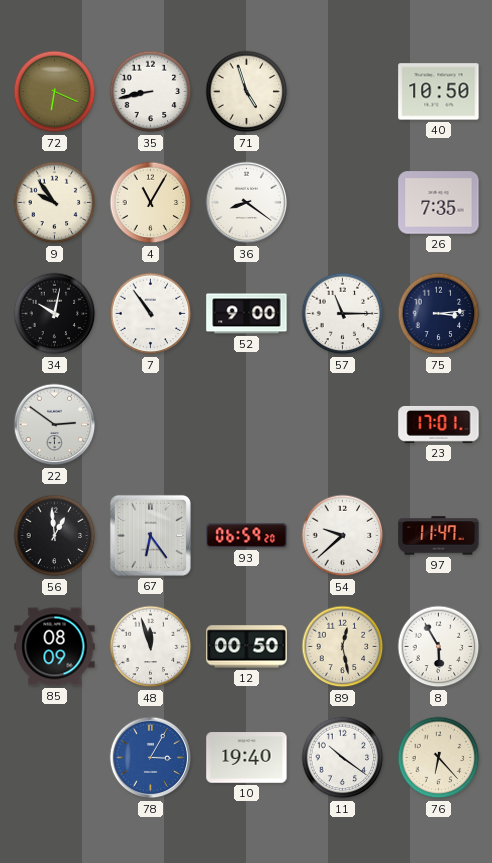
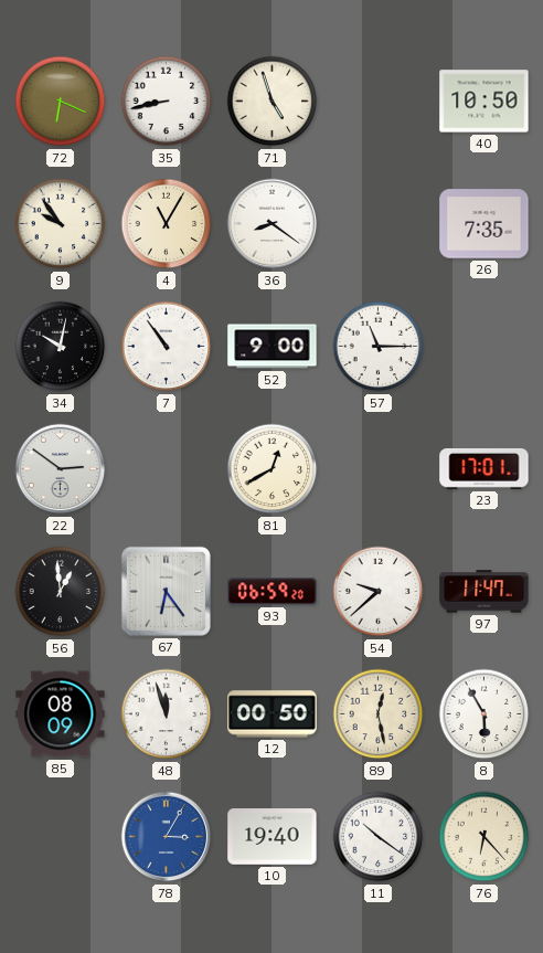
75: 3:14 -> none (439, 314)
81: none -> 12:40 (273, 469)
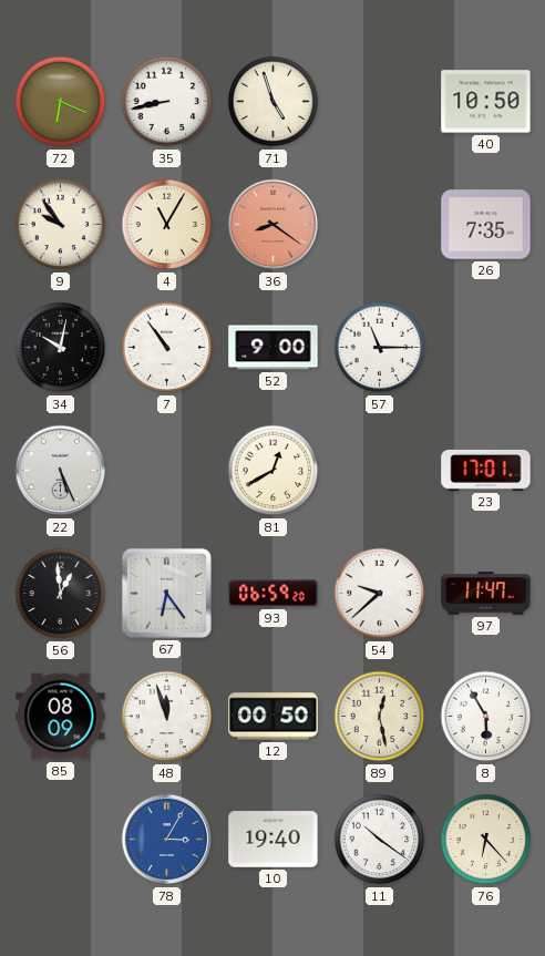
36 dial: white -> salmon (274, 225)
22: 2:51 -> 5:26 (61, 471)
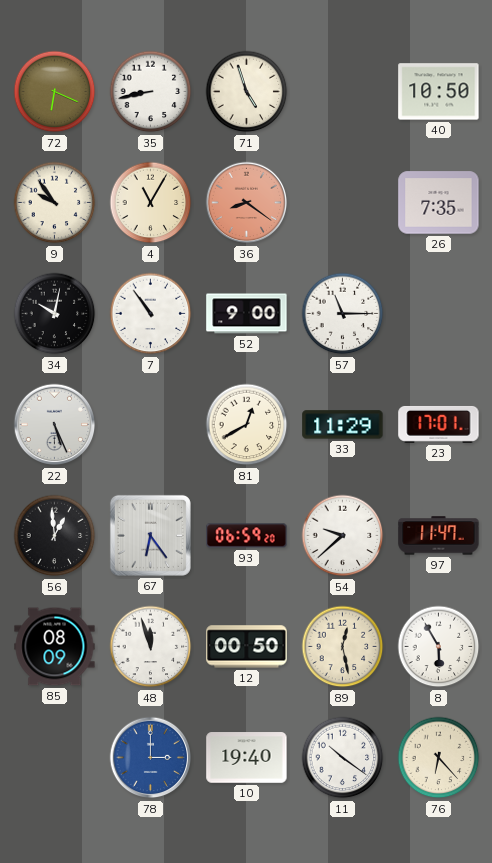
33: none -> 11:29 (343, 425)
78: 3:05 -> 3:00 (151, 758)
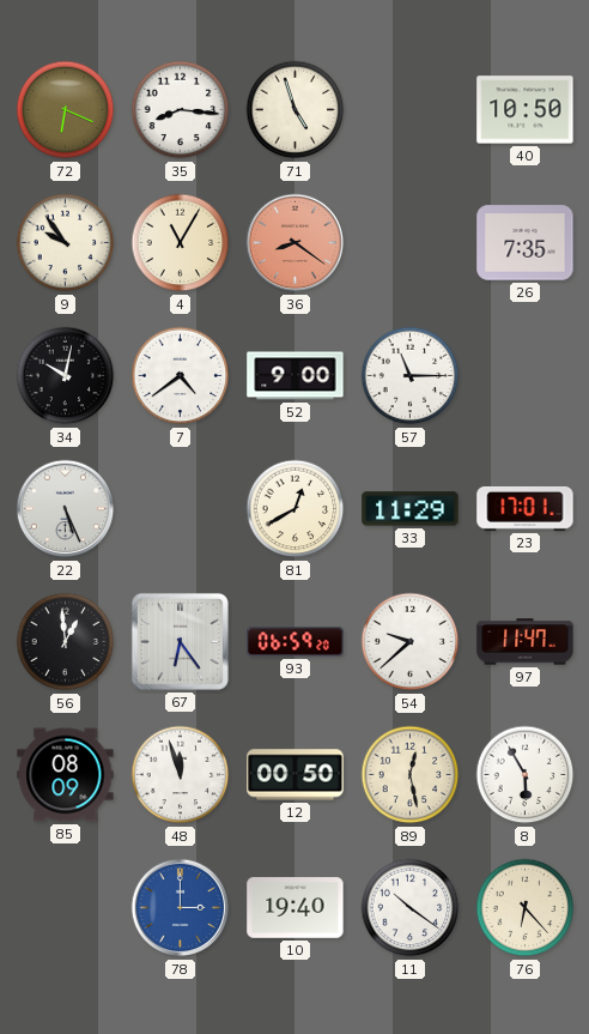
35: 8:43 -> 8:16 (181, 110)
7: 10:54 -> 4:39 (181, 376)
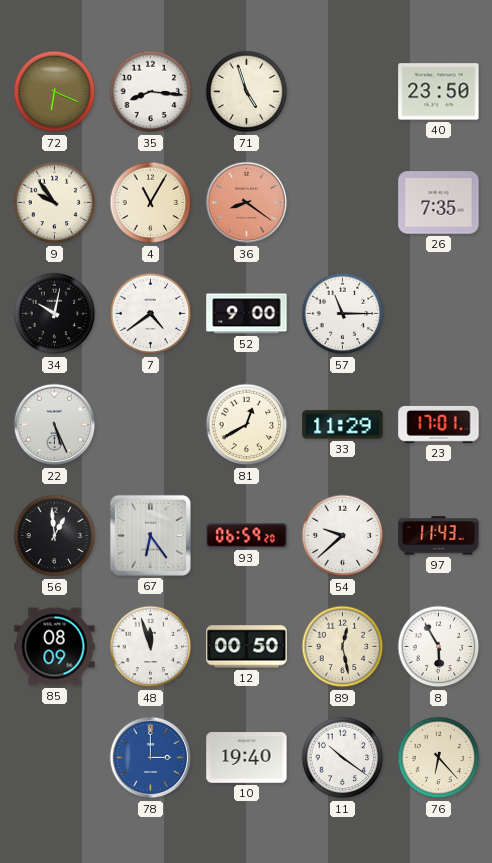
40: 10:50 -> 23:50 (439, 92)
97: 11:47 -> 11:43 (439, 536)
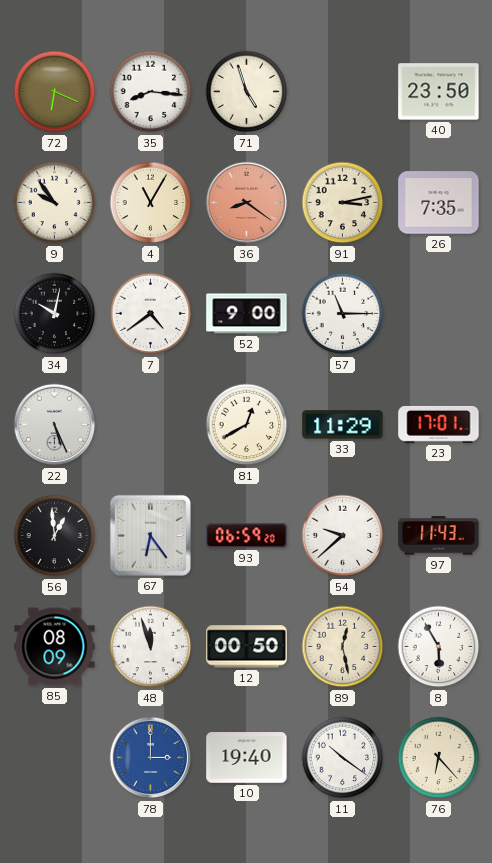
91: none -> 3:13 (343, 203)
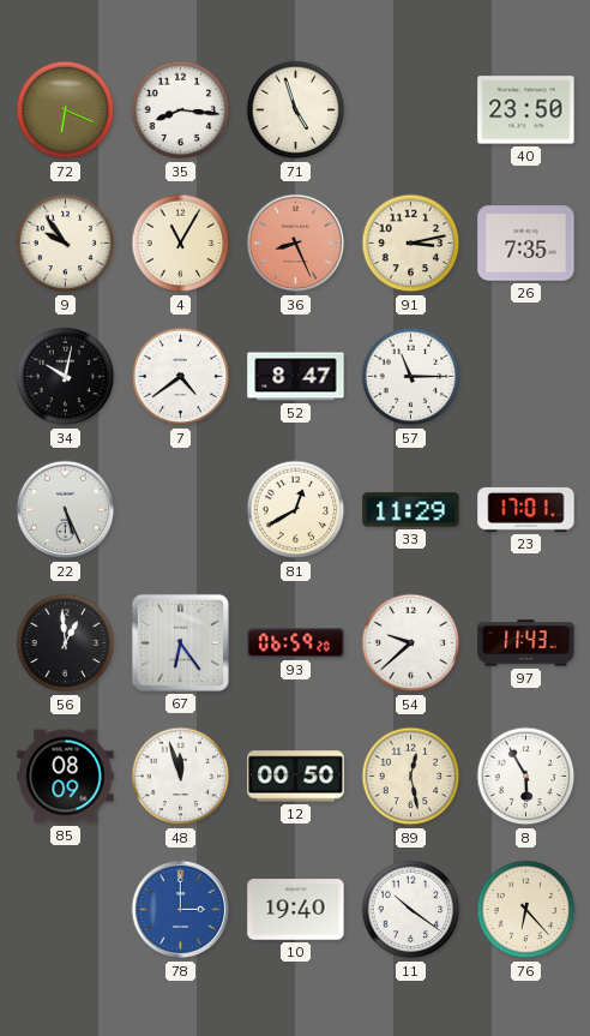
36: 8:21 -> 8:26 (296, 244)
52: 9:00 -> 8:47 (296, 377)
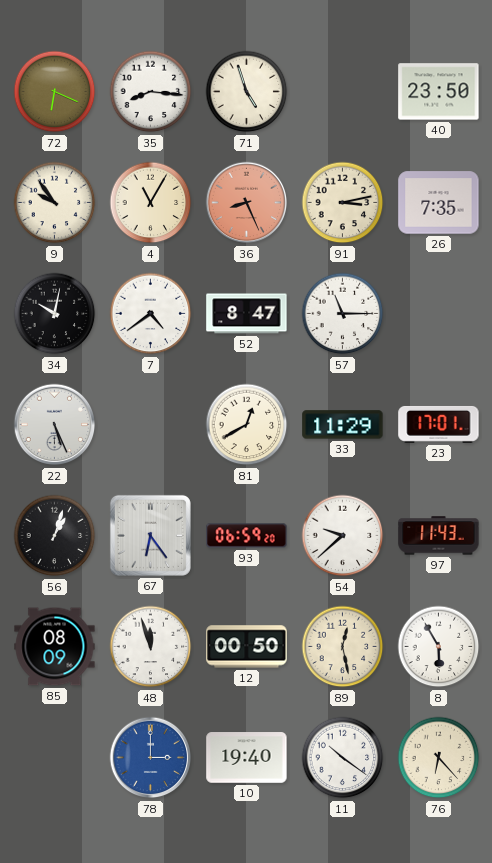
56: 12:59 -> 1:03 (55, 536)
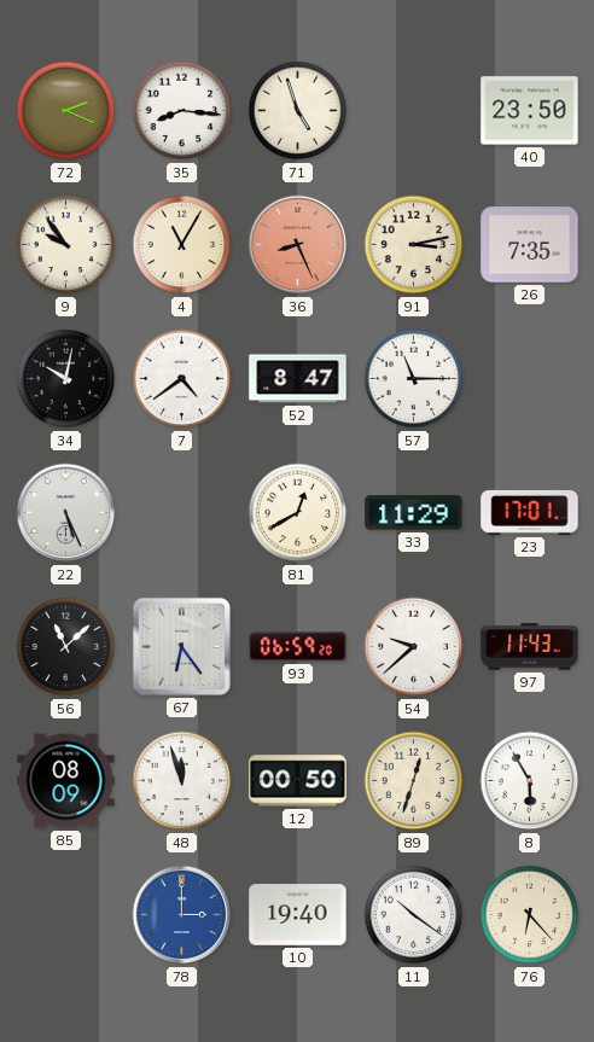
72: 6:19 -> 2:19 (66, 111)
56: 1:03 -> 11:08 (66, 647)
89: 12:28 -> 12:33 (414, 781)
